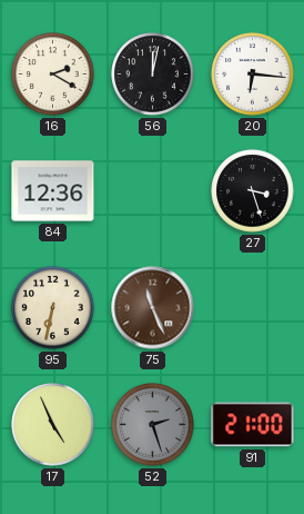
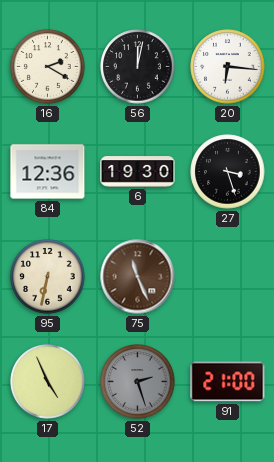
6: none -> 19:30 (138, 172)
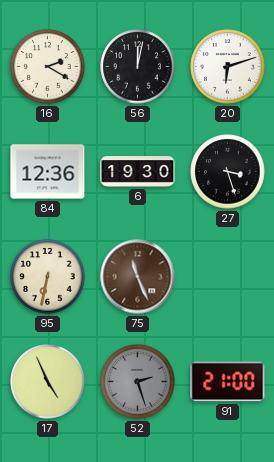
20: 6:16 -> 6:12 (228, 67)
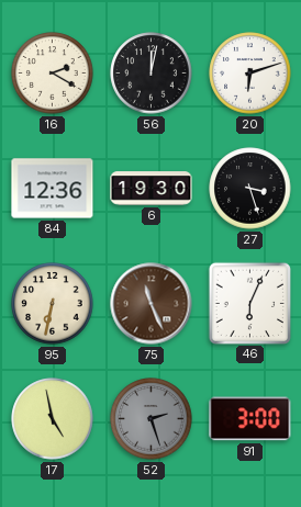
46: none -> 6:04 (249, 303)
17: 4:56 -> 4:58 (53, 419)
91: 21:00 -> 3:00 (250, 419)
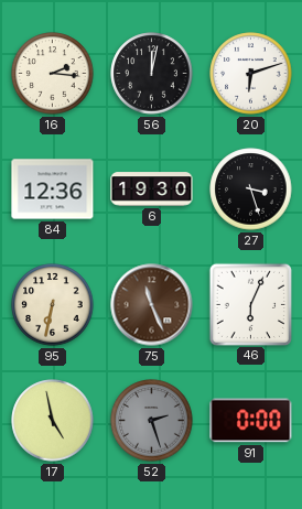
16: 2:20 -> 2:16 (53, 74)
91: 3:00 -> 0:00 (251, 421)
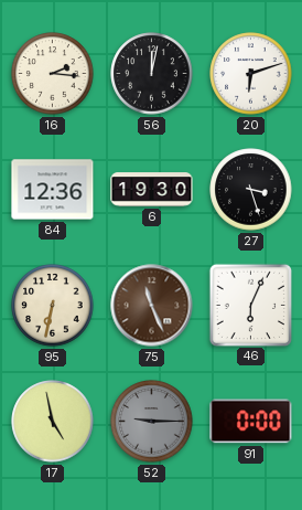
52: 2:27 -> 9:15 (152, 422)
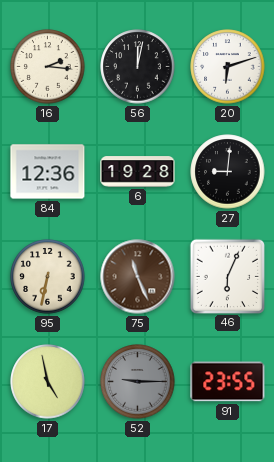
6: 19:30 -> 19:28 (138, 172)
27: 3:27 -> 9:01 (228, 172)
91: 0:00 -> 23:55 (228, 382)
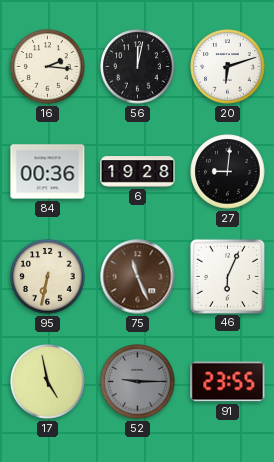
84: 12:36 -> 00:36 (48, 172)
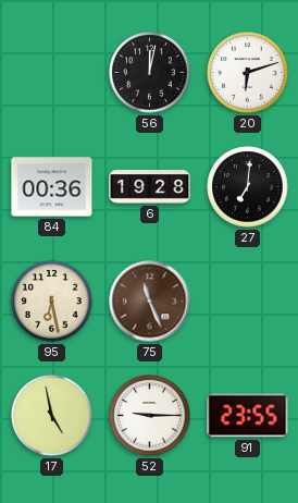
16: 2:16 -> none (48, 67)
27: 9:01 -> 7:01 (248, 187)
95: 6:32 -> 6:28 (52, 302)
46: 6:04 -> none (227, 276)
52 dial: grey -> white (150, 416)
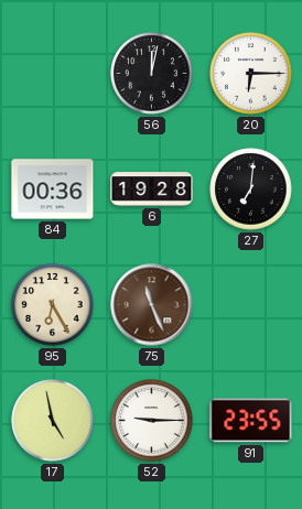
20: 6:12 -> 6:15 (251, 74)
95: 6:28 -> 6:25 (53, 305)
